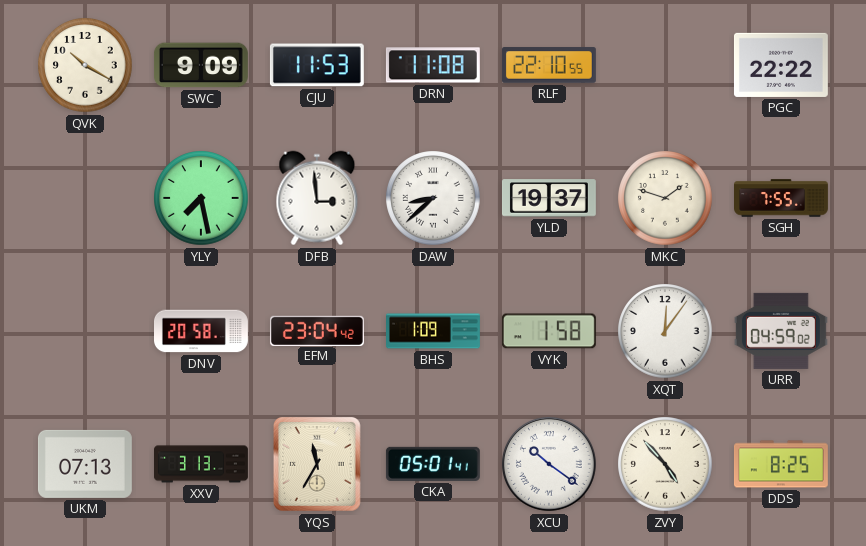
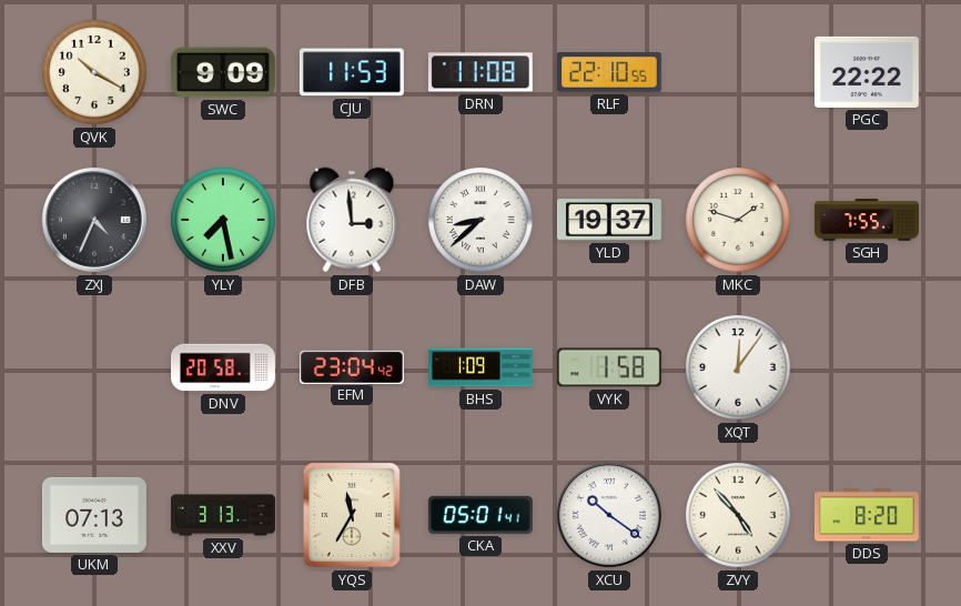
ZXJ: none -> 4:34 (94, 220)
URR: 04:59 -> none (781, 331)
DDS: 8:25 -> 8:20 (867, 515)
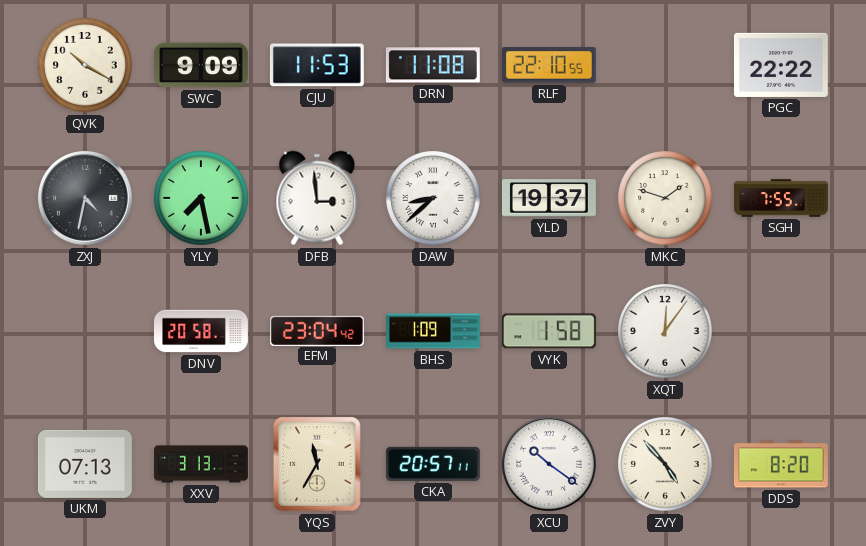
ZXJ: 4:34 -> 4:32 (85, 198)
CKA: 05:01 -> 20:57 (433, 464)
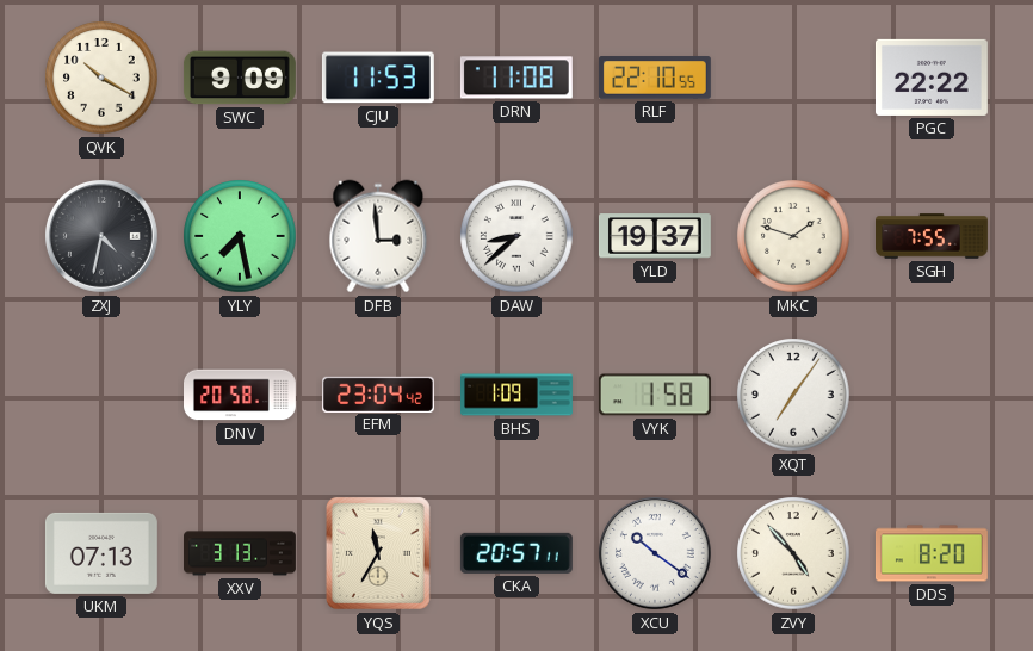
XQT: 12:06 -> 7:06 (793, 395)
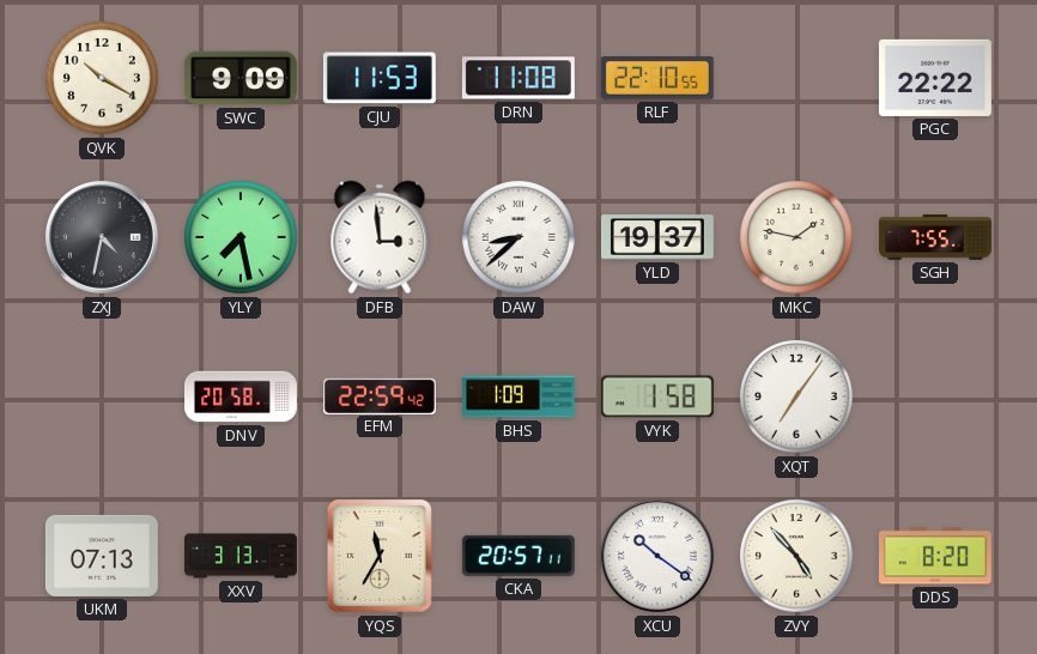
MKC: 1:48 -> 1:47 (796, 237)
EFM: 23:04 -> 22:59 (380, 395)
